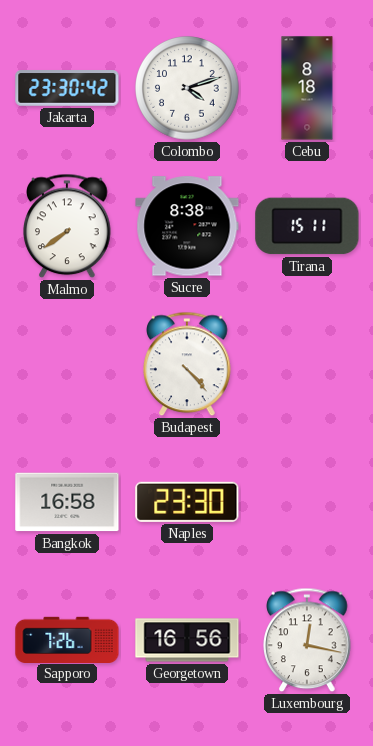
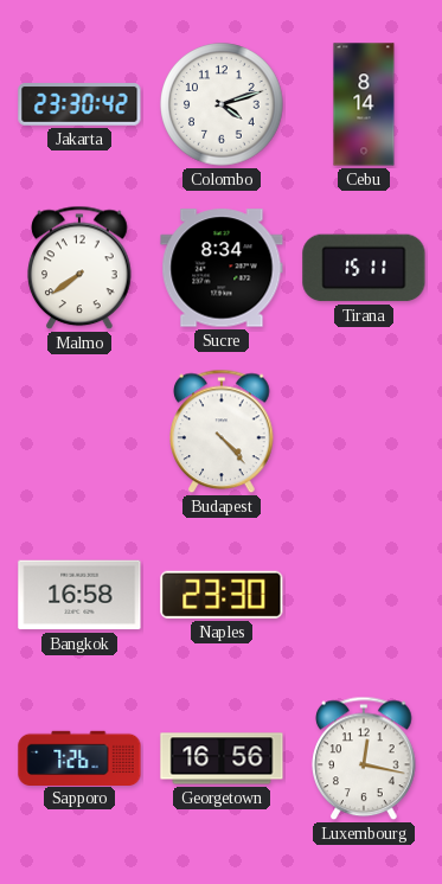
Cebu: 8:18 -> 8:14 (364, 104)
Sucre: 8:38 -> 8:34 (222, 268)
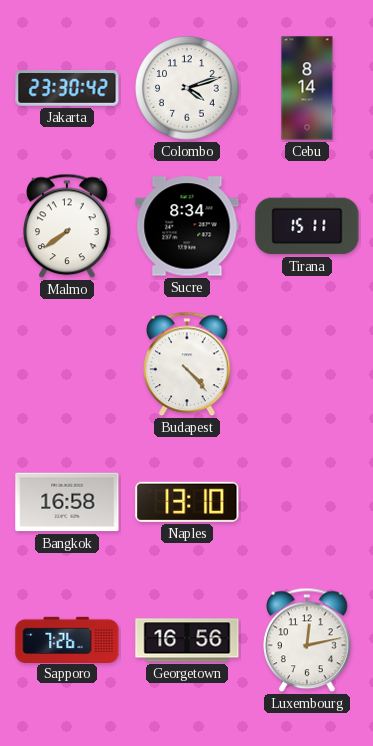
Naples: 23:30 -> 13:10 (187, 502)
Luxembourg: 12:17 -> 12:13 (307, 640)
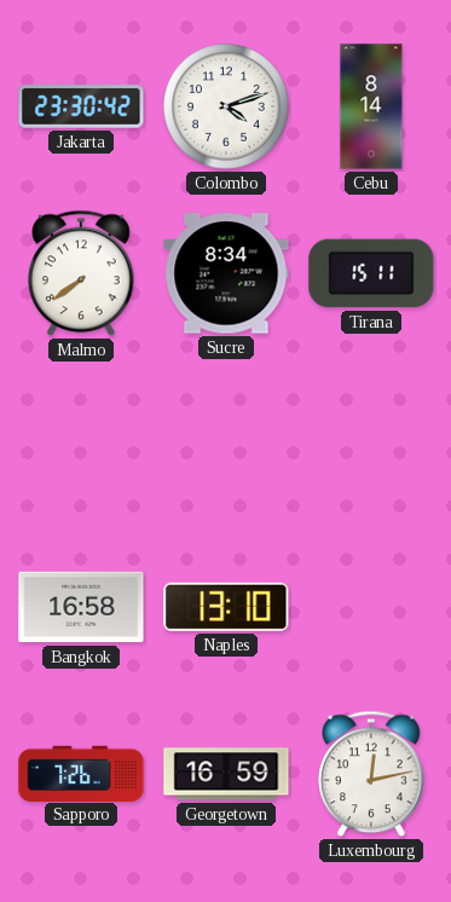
Budapest: 4:23 -> none (187, 364)
Georgetown: 16:56 -> 16:59 (226, 774)
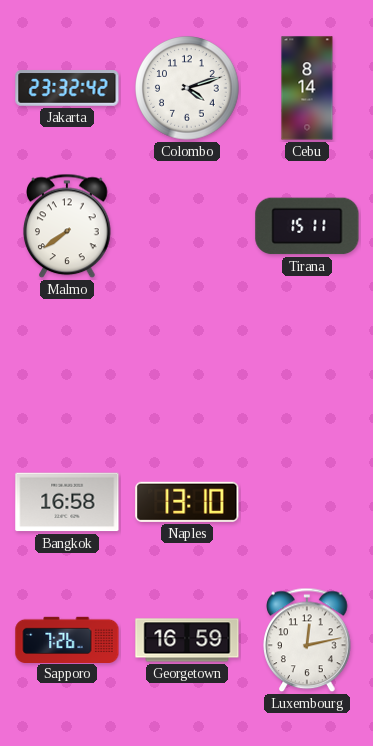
Jakarta: 23:30 -> 23:32 (67, 88)
Sucre: 8:34 -> none (226, 273)
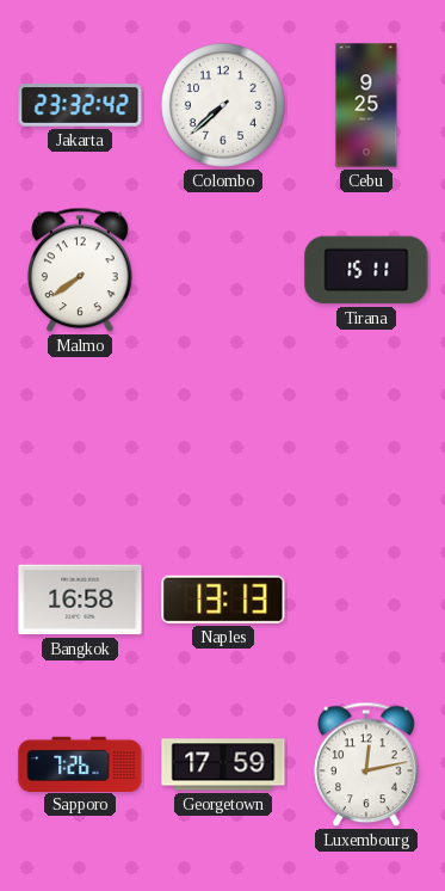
Colombo: 4:12 -> 7:38 (223, 105)
Cebu: 8:14 -> 9:25 (366, 105)
Naples: 13:10 -> 13:13 (223, 600)
Georgetown: 16:59 -> 17:59 (223, 764)
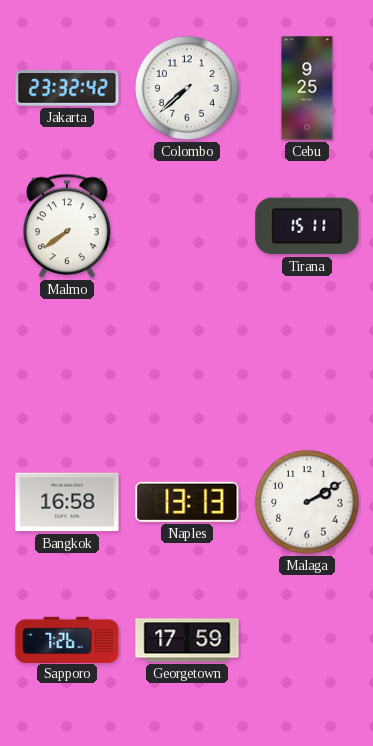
Malaga: none -> 2:10 (307, 502)
Luxembourg: 12:13 -> none (366, 764)
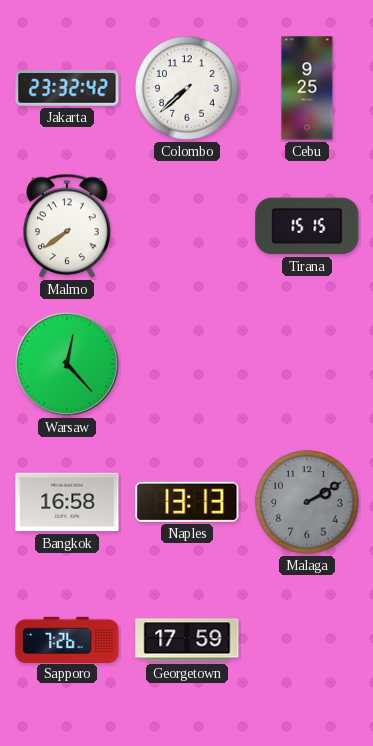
Tirana: 15:11 -> 15:15 (307, 226)
Warsaw: none -> 12:23 (67, 364)
Malaga dial: white -> grey (307, 502)
